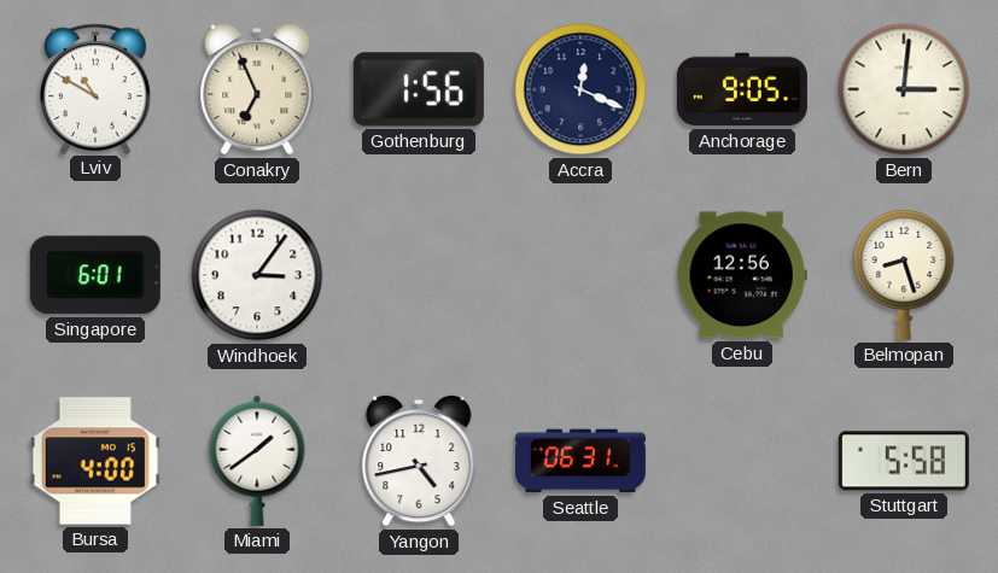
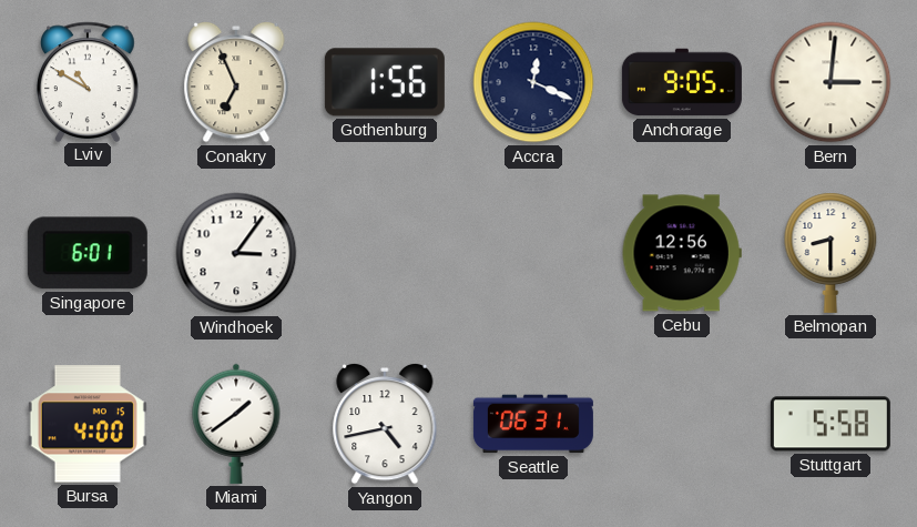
Belmopan: 8:27 -> 8:30 (831, 253)
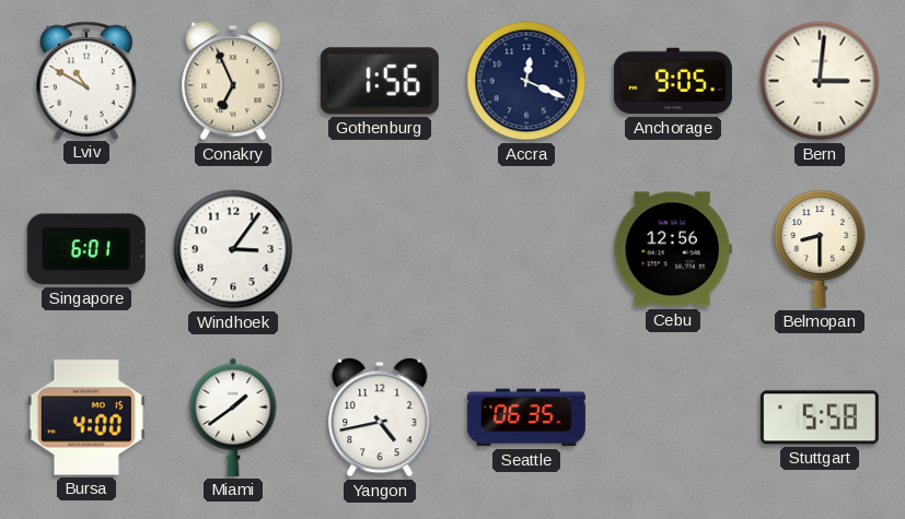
Seattle: 06:31 -> 06:35 (526, 417)
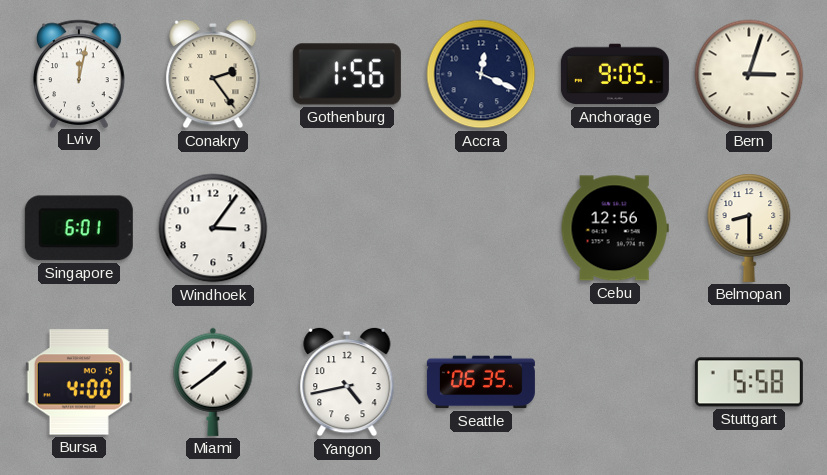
Lviv: 10:50 -> 12:02 (79, 73)
Conakry: 6:56 -> 2:24 (213, 74)
Bern: 3:01 -> 3:03 (749, 74)
